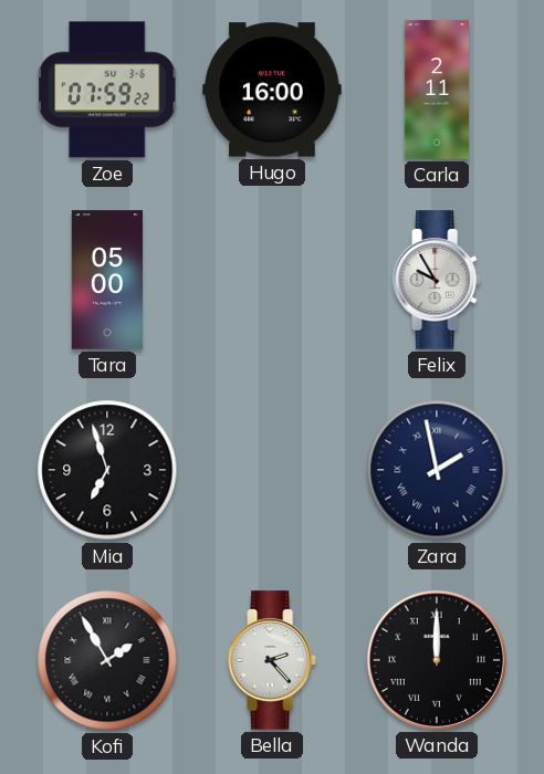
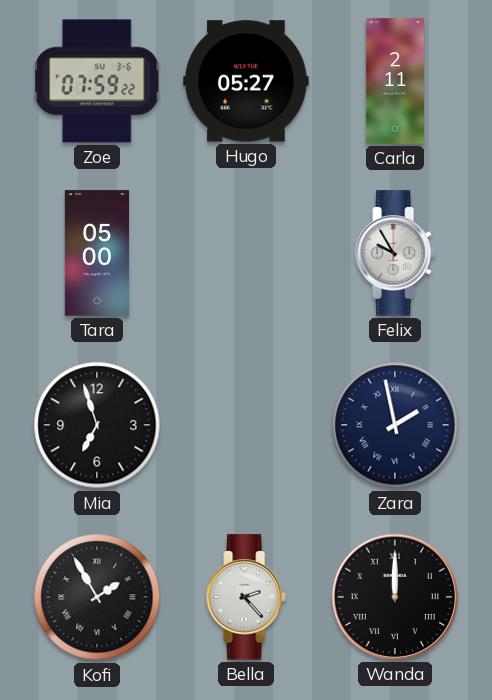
Hugo: 16:00 -> 05:27 (246, 81)
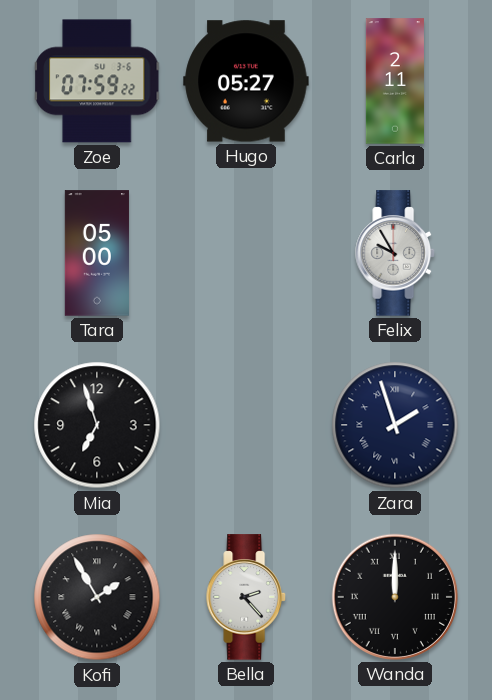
Zara: 1:58 -> 1:57 (395, 425)
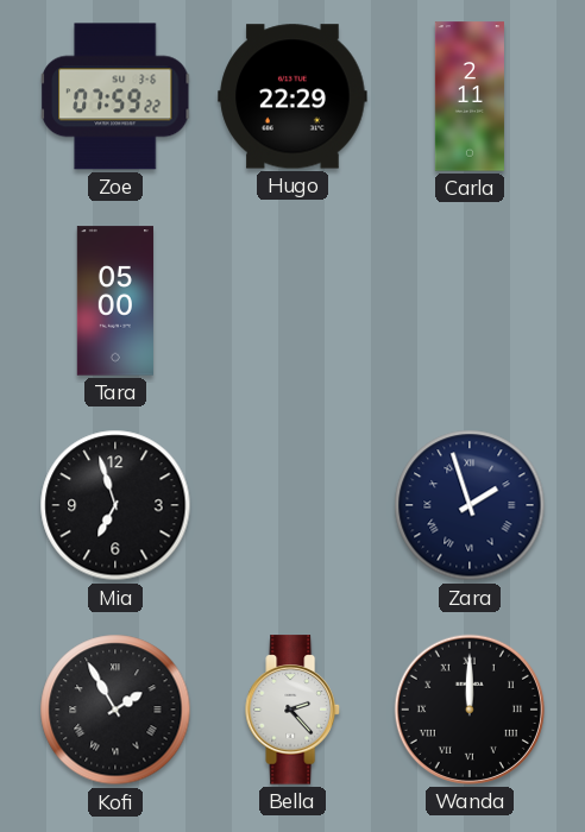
Hugo: 05:27 -> 22:29 (292, 96)
Felix: 9:55 -> none (396, 253)
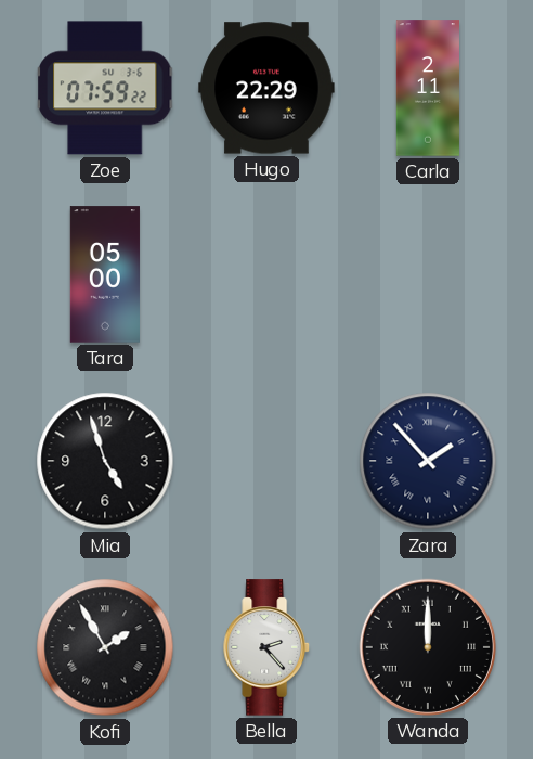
Mia: 6:57 -> 4:57 (105, 461)
Zara: 1:57 -> 1:53 (428, 461)
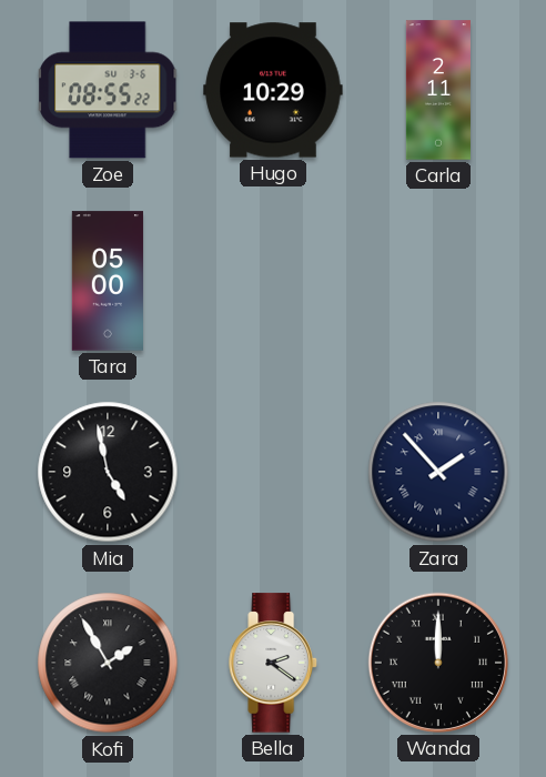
Zoe: 07:59 -> 08:55 (109, 90)
Hugo: 22:29 -> 10:29 (273, 90)
Mia: 4:57 -> 4:58 (108, 472)
Bella: 2:23 -> 2:21 (274, 663)
